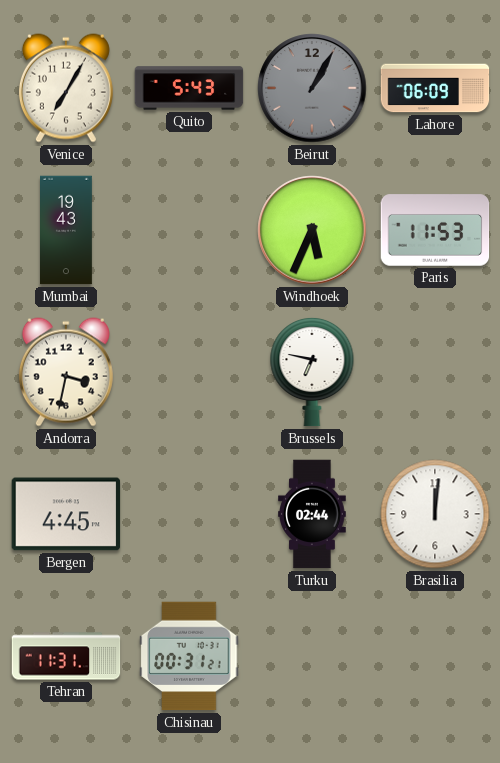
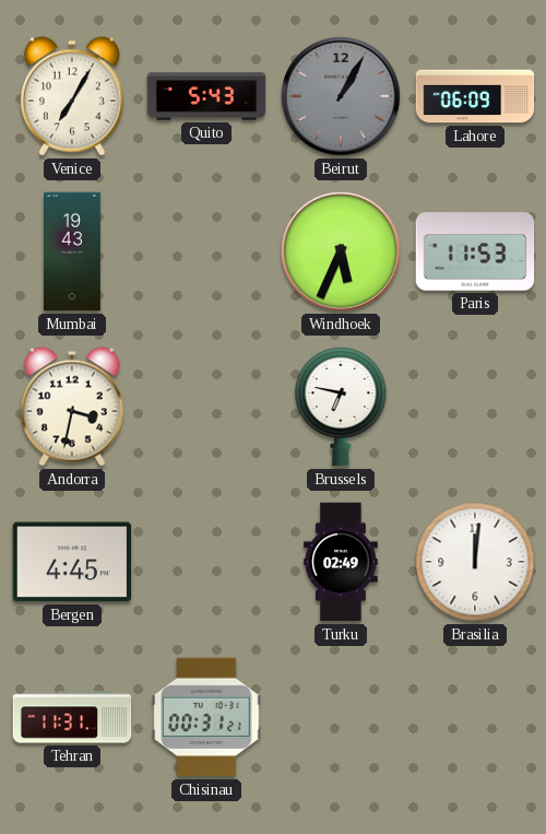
Turku: 02:44 -> 02:49 (342, 562)
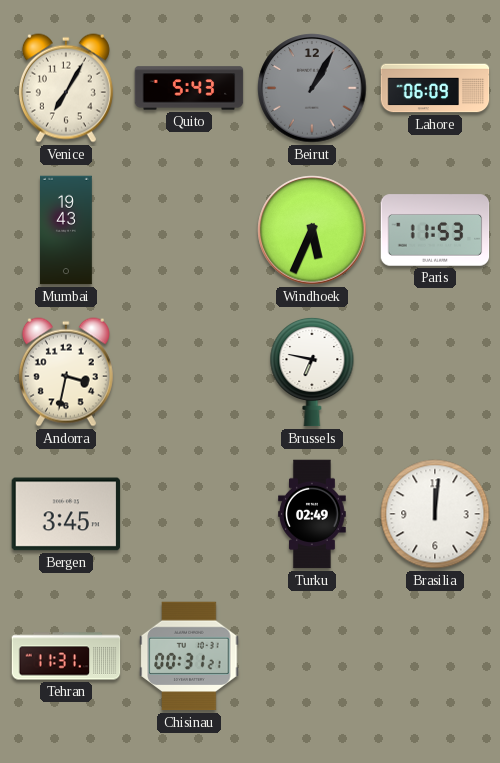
Bergen: 4:45 -> 3:45 (66, 514)
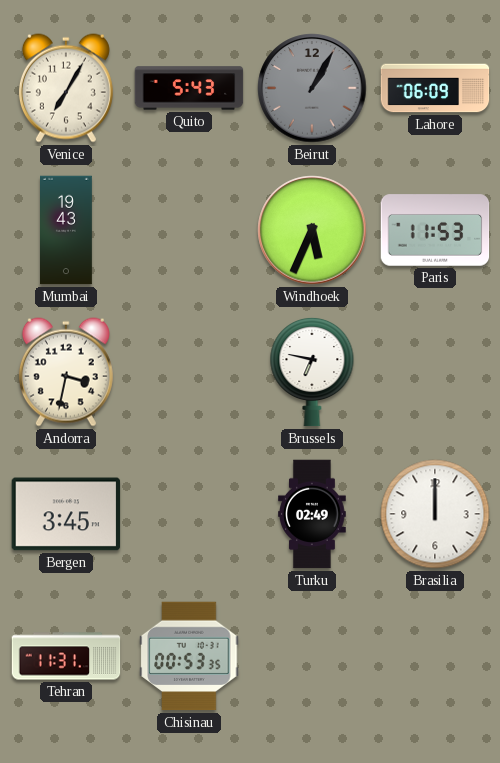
Brasilia: 12:01 -> 12:00 (435, 514)
Chisinau: 00:31 -> 00:53 (189, 656)
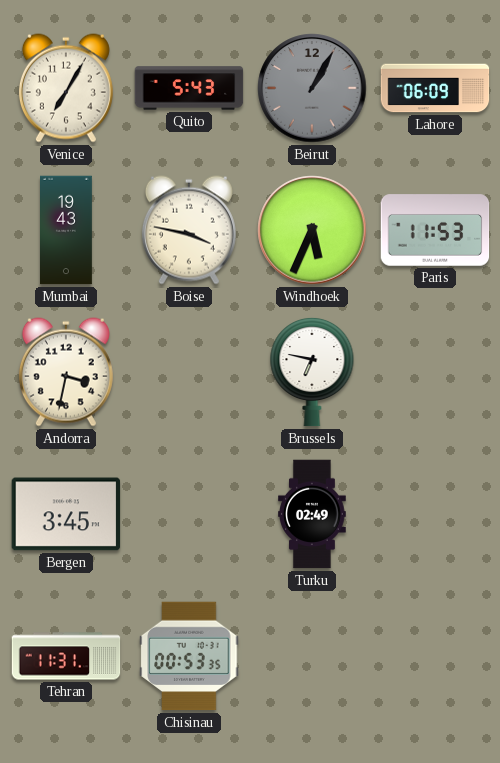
Boise: none -> 3:47 (189, 230)
Brasilia: 12:00 -> none (435, 514)
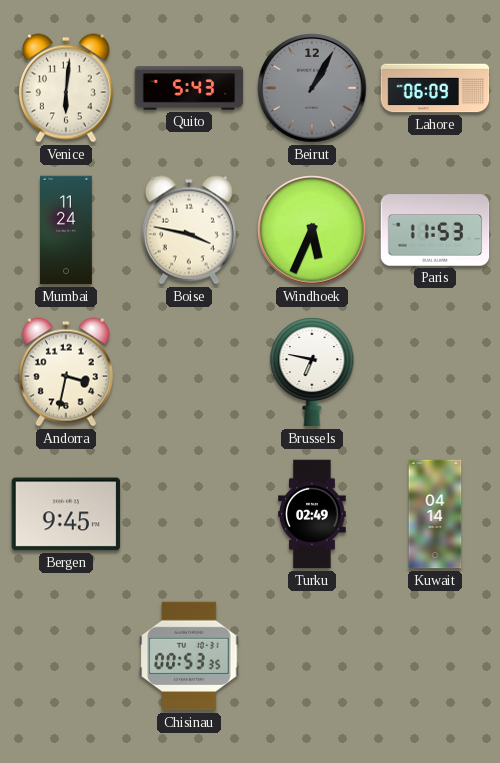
Venice: 7:05 -> 6:01 (66, 88)
Mumbai: 19:43 -> 11:24 (67, 230)
Bergen: 3:45 -> 9:45 (66, 514)
Kuwait: none -> 04:14 (435, 514)
Tehran: 11:31 -> none (66, 656)
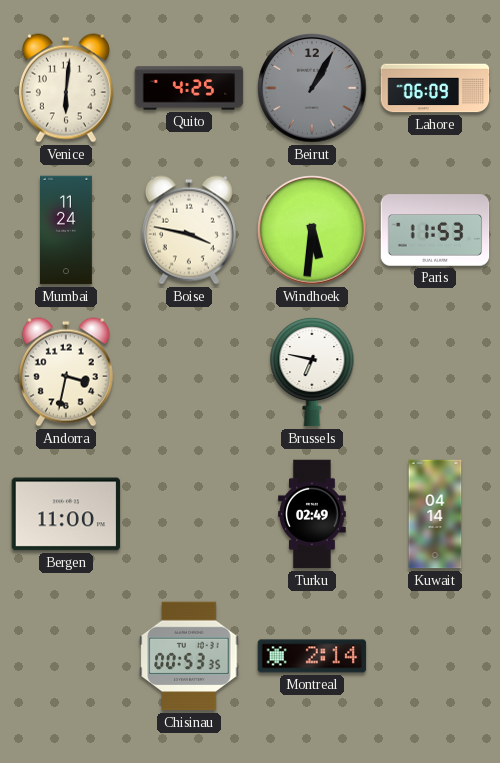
Quito: 5:43 -> 4:25 (189, 88)
Windhoek: 5:34 -> 5:31 (312, 230)
Bergen: 9:45 -> 11:00 (66, 514)
Montreal: none -> 2:14 (312, 656)
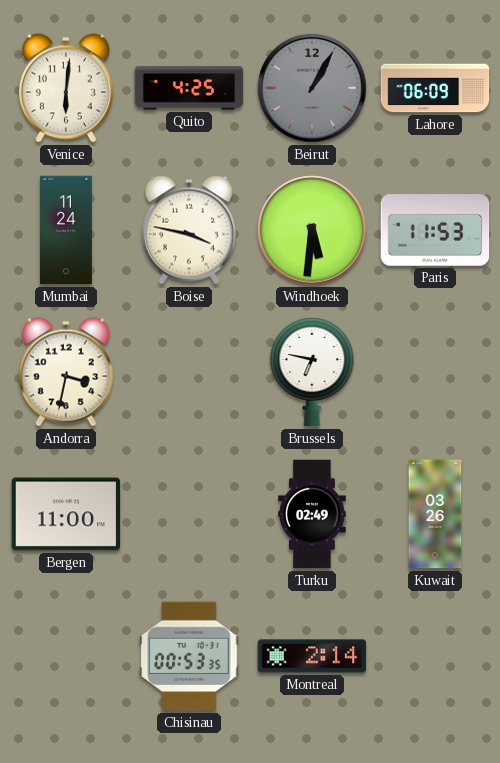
Kuwait: 04:14 -> 03:26 (435, 514)
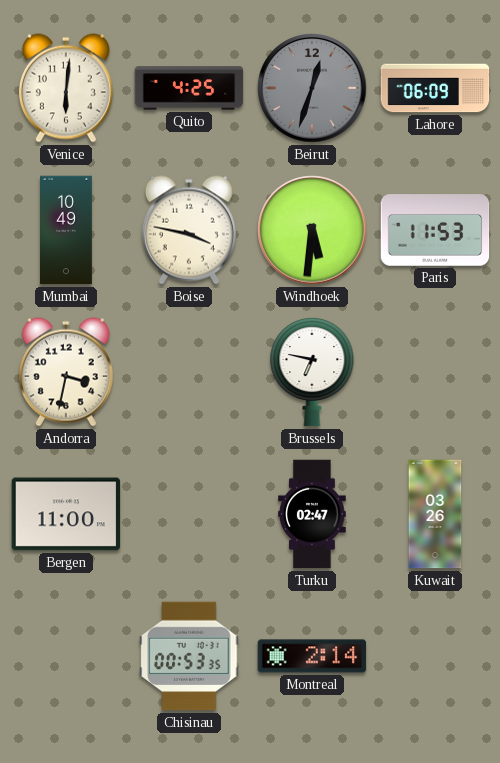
Beirut: 1:05 -> 12:33 (312, 88)
Mumbai: 11:24 -> 10:49 (67, 230)
Turku: 02:49 -> 02:47 (313, 514)
